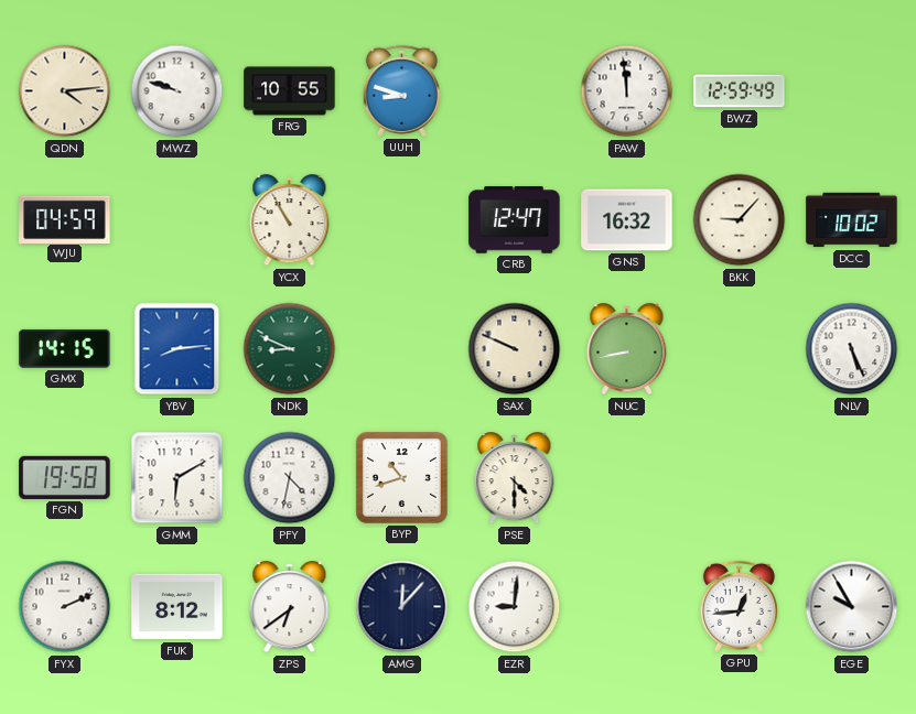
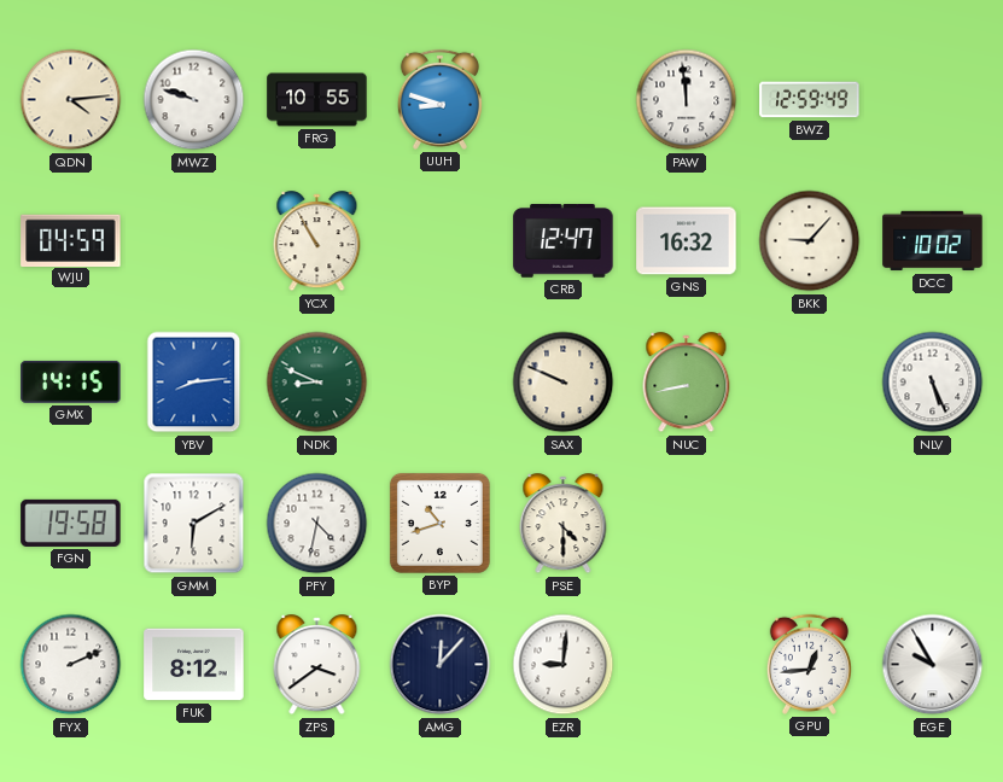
ZPS: 6:39 -> 3:39 (317, 665)
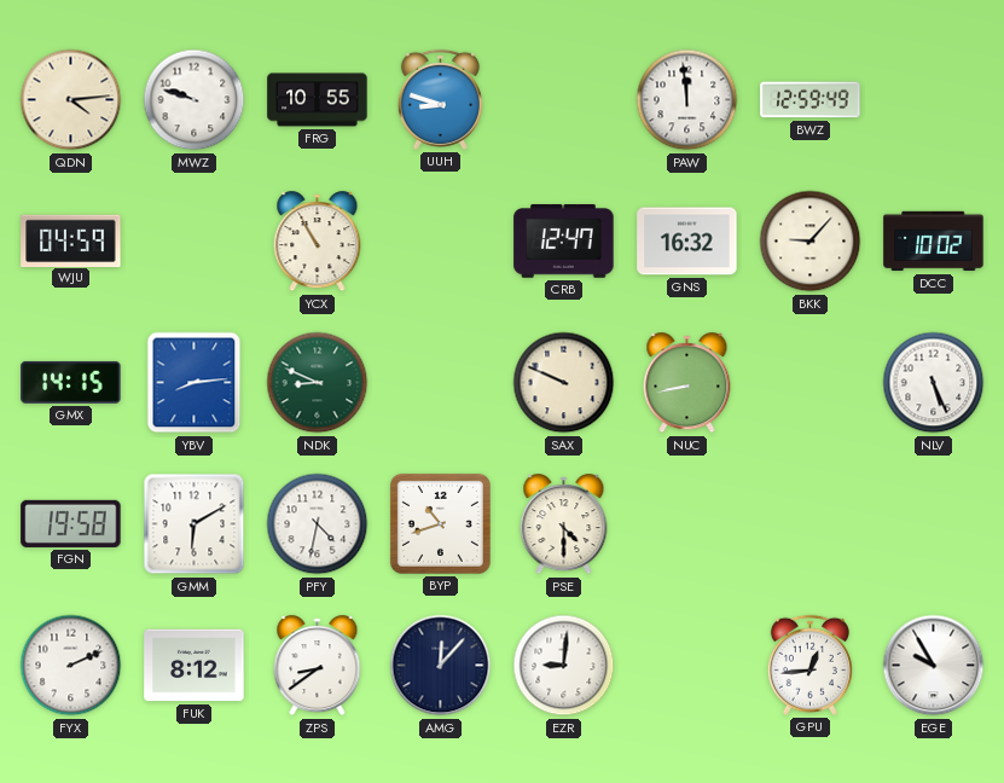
ZPS: 3:39 -> 8:39 (318, 666)
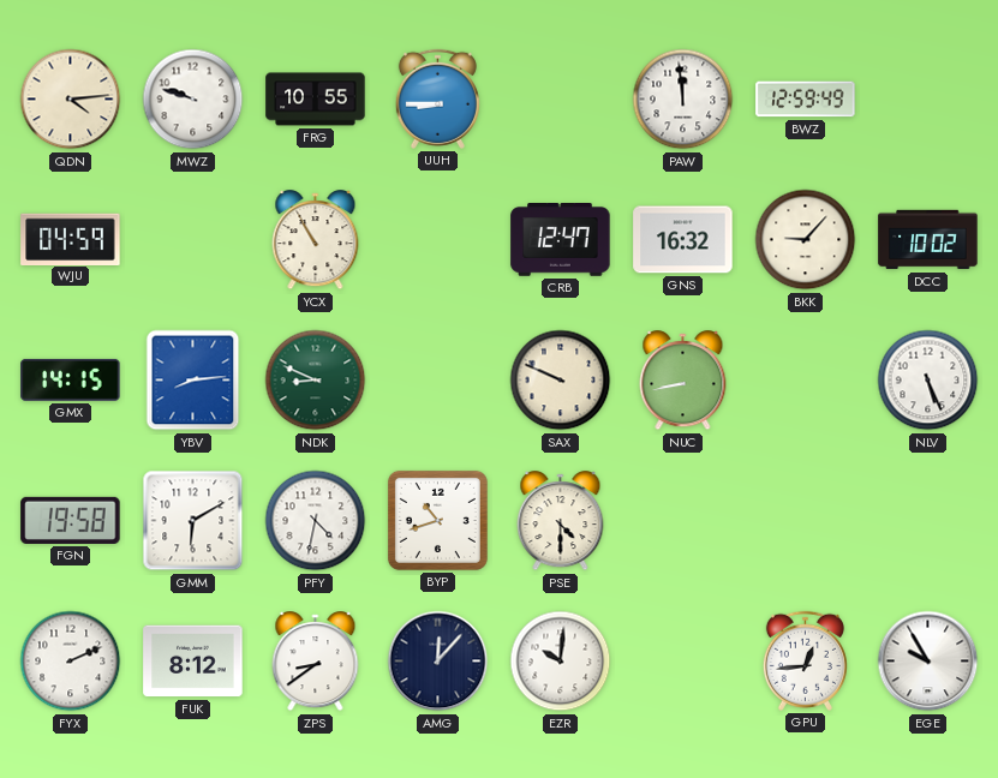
UUH: 8:48 -> 8:45 (437, 98)
EZR: 9:01 -> 10:01 (561, 662)
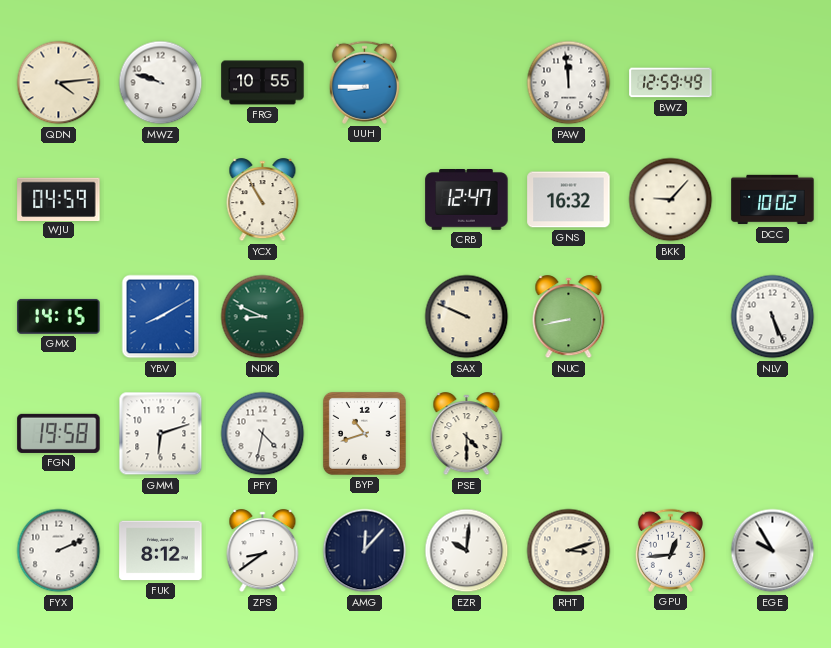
YBV: 8:14 -> 8:10 (161, 317)
GMM: 6:10 -> 6:12 (161, 434)
RHT: none -> 3:12 (569, 551)
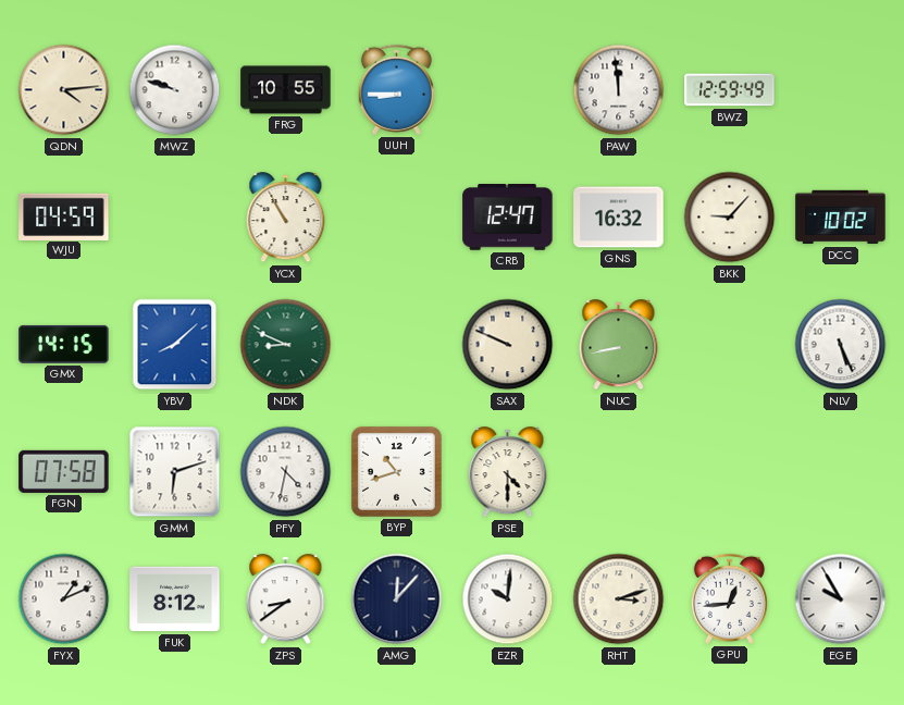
YBV: 8:10 -> 8:08 (175, 345)
FGN: 19:58 -> 07:58 (64, 471)
FYX: 2:11 -> 1:11 (64, 599)
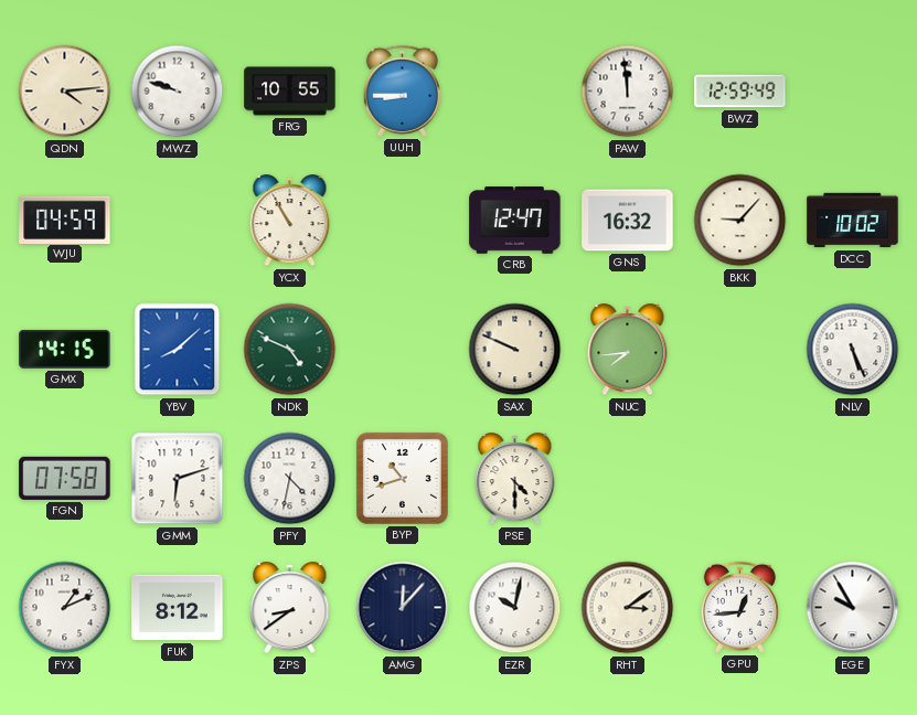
NDK: 8:49 -> 4:49 (290, 350)
NUC: 8:43 -> 7:44 (628, 350)
EZR: 10:01 -> 10:02 (515, 608)
RHT: 3:12 -> 3:09 (628, 608)
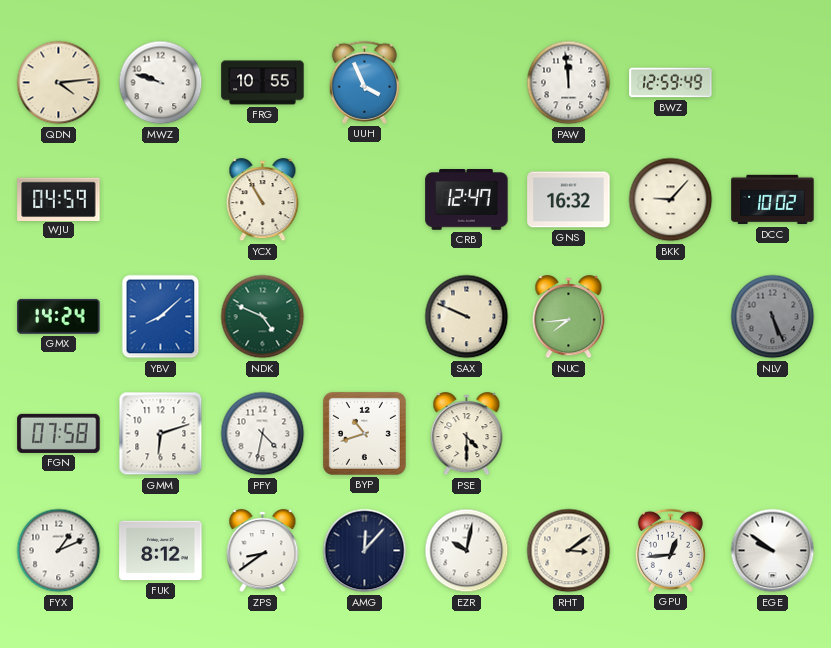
UUH: 8:45 -> 3:56 (364, 82)
GMX: 14:15 -> 14:24 (59, 316)
NLV dial: white -> grey (773, 317)
EGE: 9:55 -> 9:51 (773, 551)
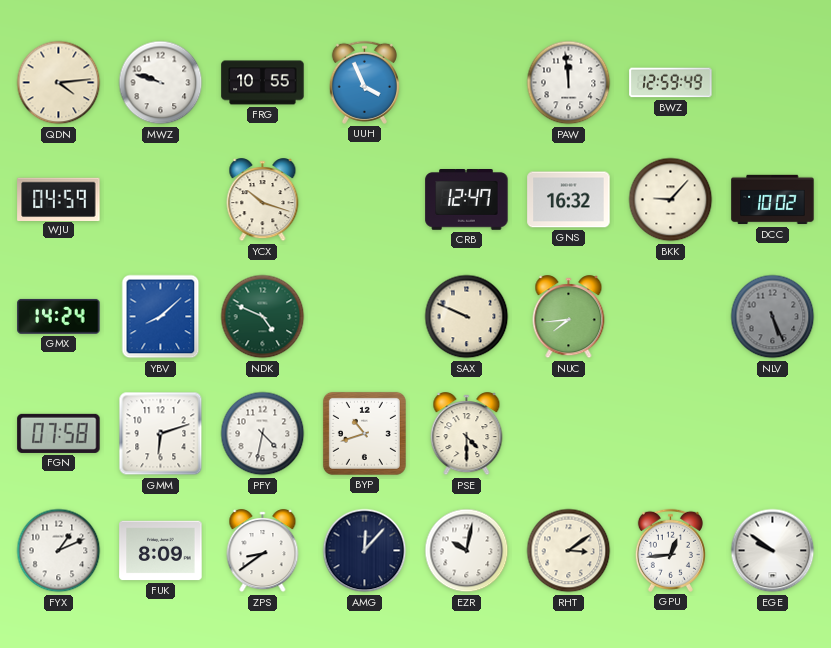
YCX: 10:55 -> 10:18 (263, 200)
FUK: 8:12 -> 8:09 (161, 551)
